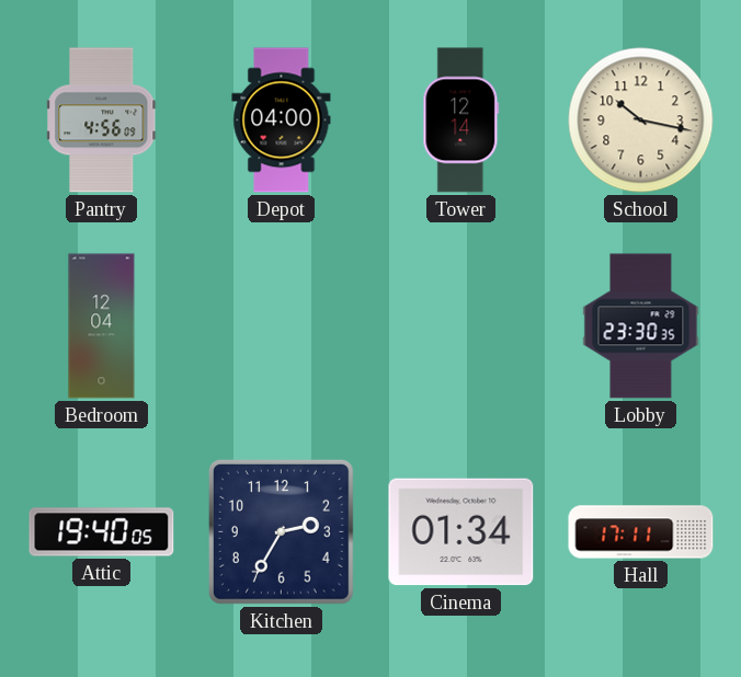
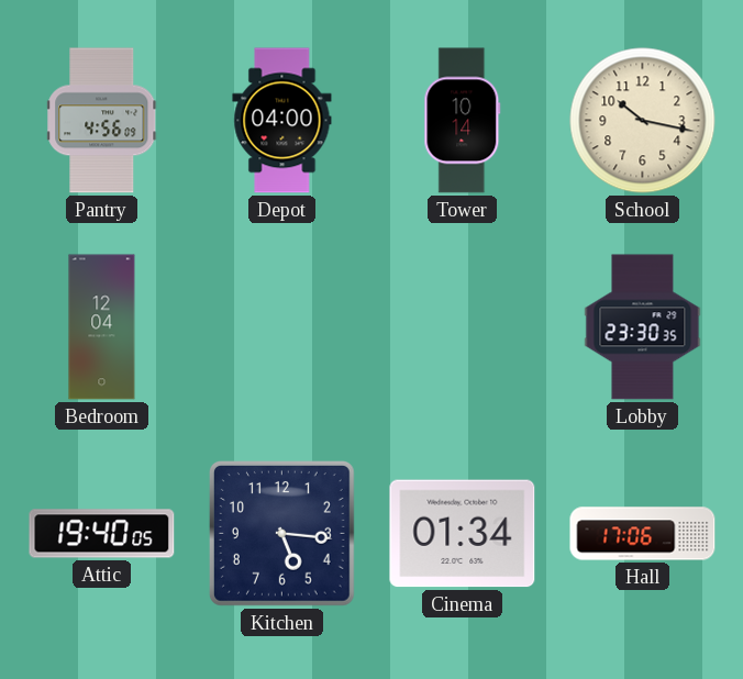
Tower: 12:14 -> 10:14 (463, 121)
Kitchen: 2:35 -> 5:16 (281, 533)
Hall: 17:11 -> 17:06 (643, 534)
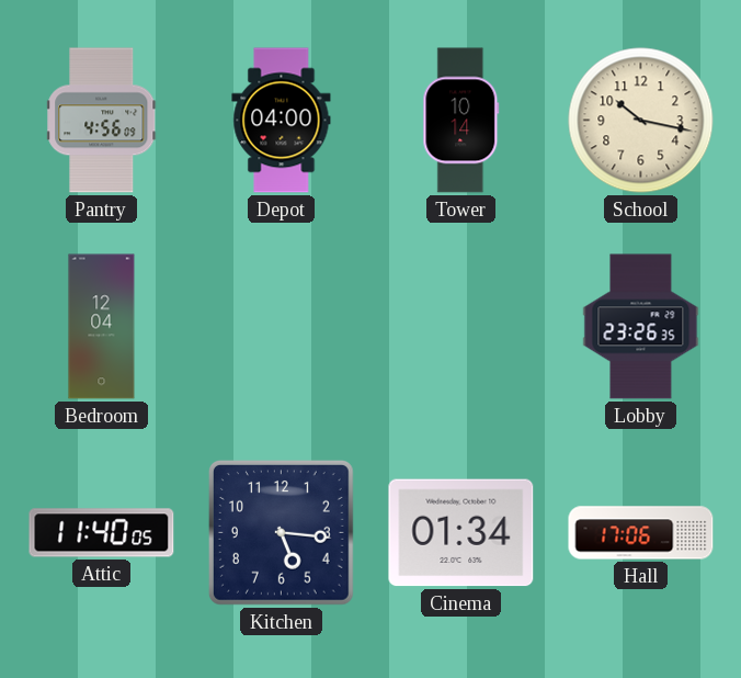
Lobby: 23:30 -> 23:26 (641, 327)
Attic: 19:40 -> 11:40 (102, 533)
